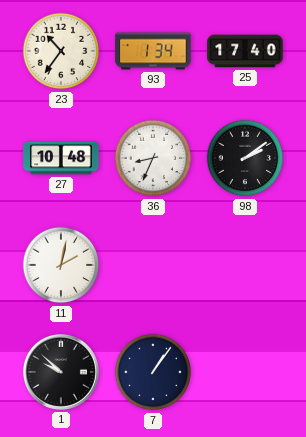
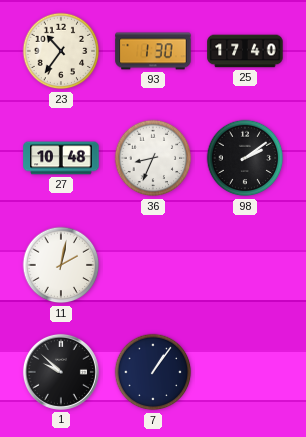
93: 1:34 -> 1:30 (153, 51)
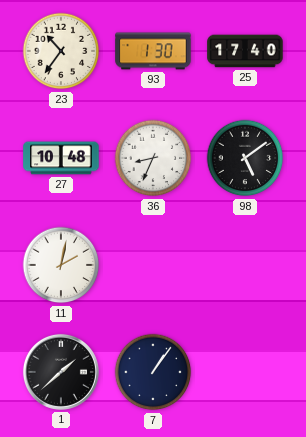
98: 2:09 -> 5:09 (245, 158)
1: 9:52 -> 1:38 (61, 372)
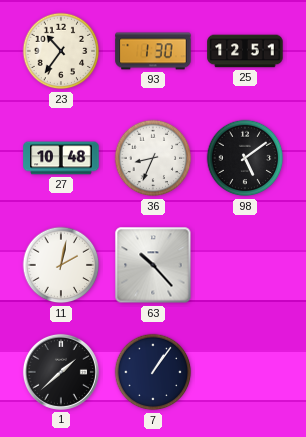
25: 17:40 -> 12:51 (245, 51)
63: none -> 10:23 (153, 265)
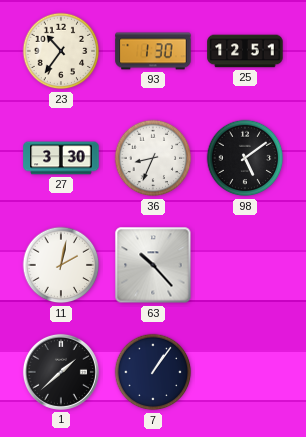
27: 10:48 -> 3:30 (61, 158)
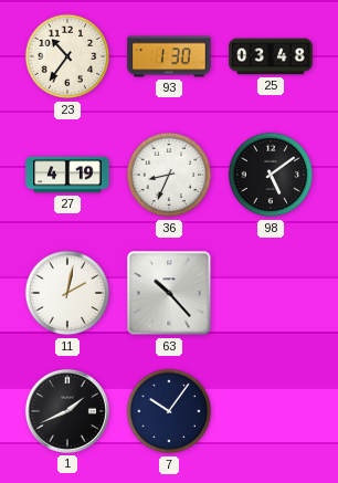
25: 12:51 -> 03:48 (271, 56)
27: 3:30 -> 4:19 (67, 175)
1: 1:38 -> 1:41 (67, 411)
7: 1:06 -> 10:06 (169, 411)
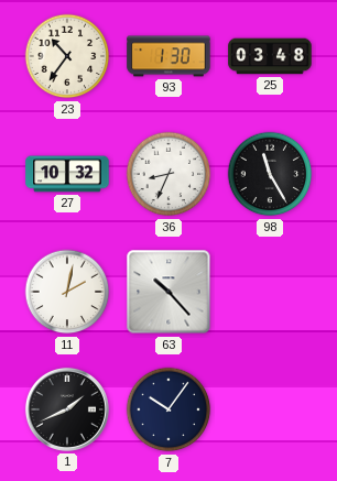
27: 4:19 -> 10:32 (67, 174)
98: 5:09 -> 11:25 (270, 174)
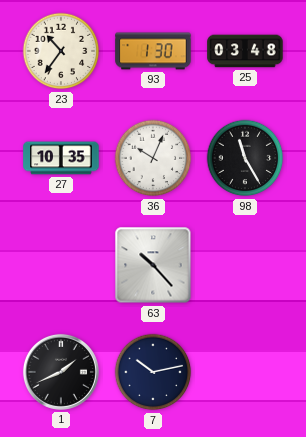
27: 10:32 -> 10:35 (61, 158)
36: 8:34 -> 10:04 (153, 158)
11: 2:02 -> none (67, 292)
7: 10:06 -> 10:13 (153, 372)
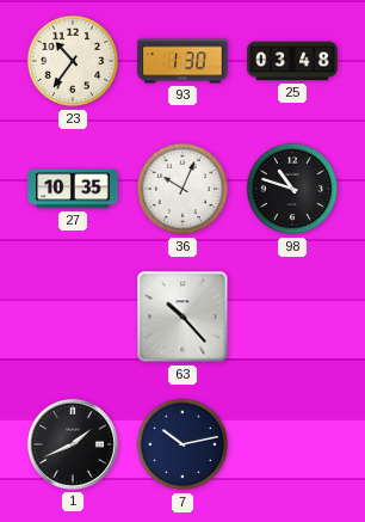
98: 11:25 -> 10:48 (292, 189)
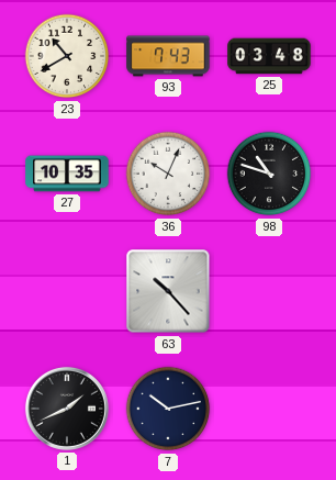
23: 10:36 -> 10:40 (67, 56)
93: 1:30 -> 7:43 (168, 56)
